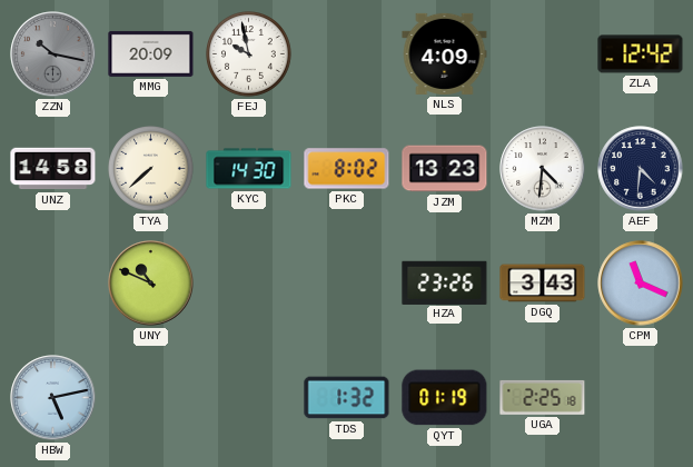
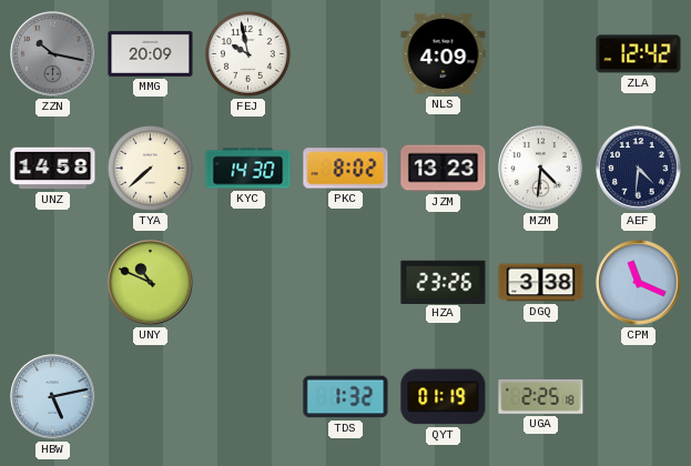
DGQ: 3:43 -> 3:38 (541, 283)
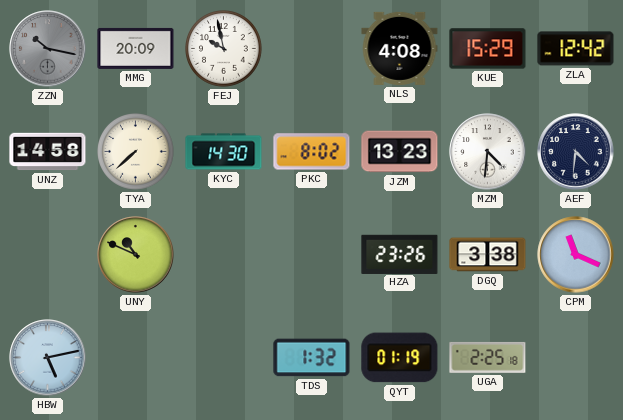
NLS: 4:09 -> 4:08 (400, 48)
KUE: none -> 15:29 (488, 49)
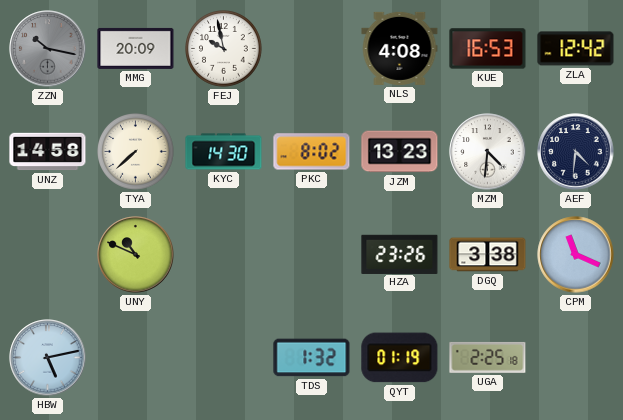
KUE: 15:29 -> 16:53 (488, 49)
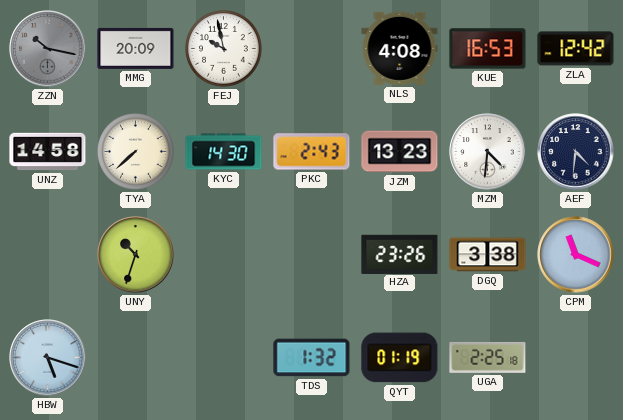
PKC: 8:02 -> 2:43 (312, 152)
UNY: 10:49 -> 10:33 (136, 255)
HBW: 5:13 -> 5:18 (48, 358)
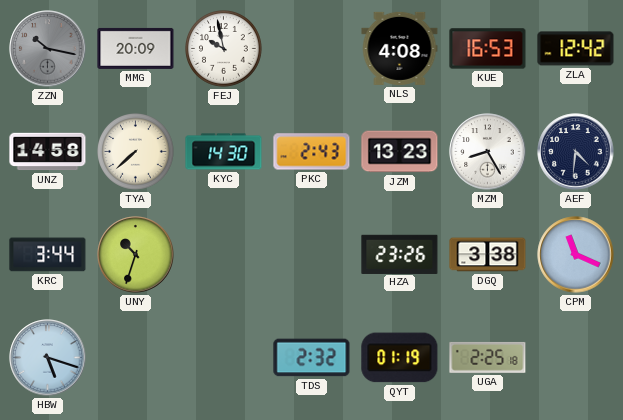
MZM: 4:31 -> 8:25 (488, 152)
KRC: none -> 3:44 (48, 255)
TDS: 1:32 -> 2:32 (312, 358)
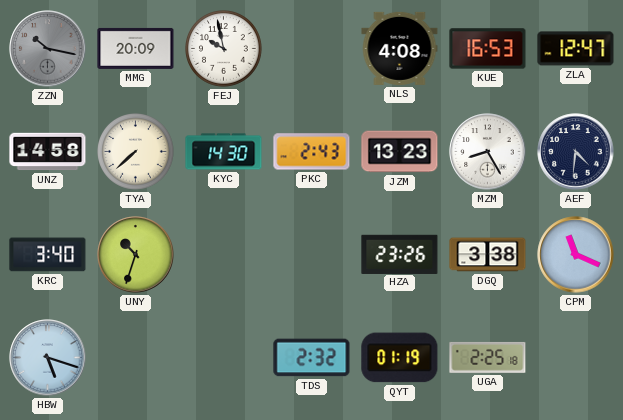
ZLA: 12:42 -> 12:47 (576, 49)
KRC: 3:44 -> 3:40 (48, 255)
